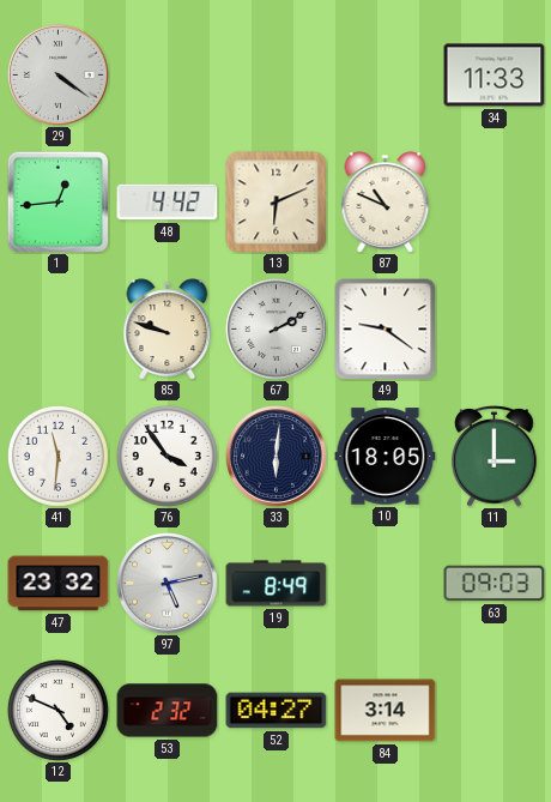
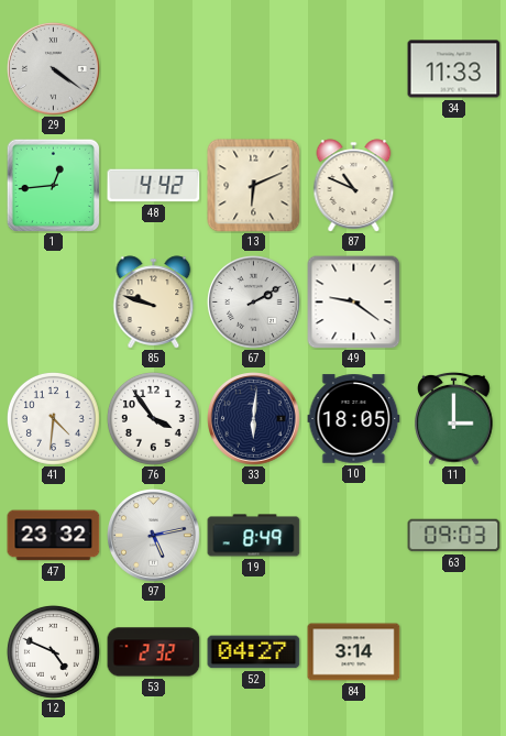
41: 11:31 -> 4:31 (53, 418)
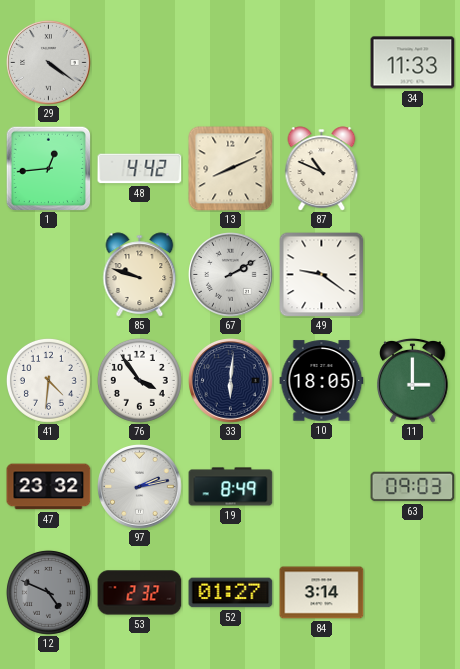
13: 6:11 -> 8:11 (231, 169)
97: 5:13 -> 2:13 (140, 487)
12 dial: white -> grey (48, 592)
52: 04:27 -> 01:27 (231, 593)
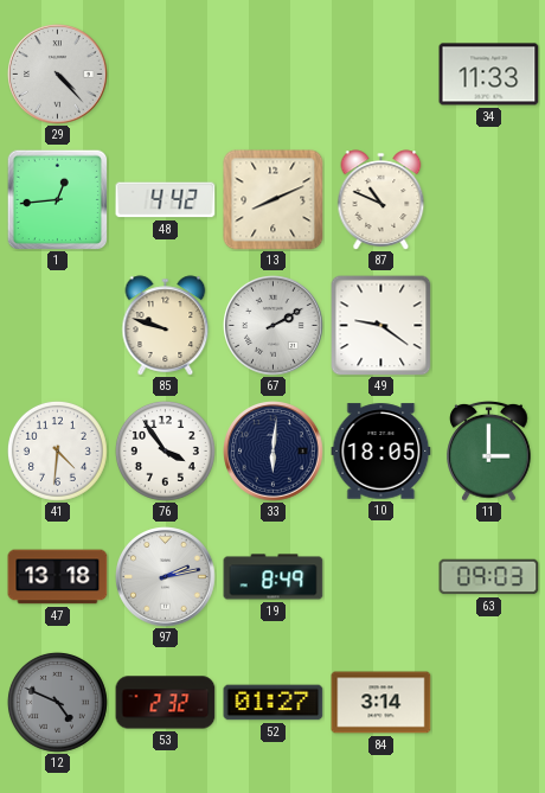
29: 4:21 -> 4:23 (58, 75)
47: 23:32 -> 13:18 (58, 577)
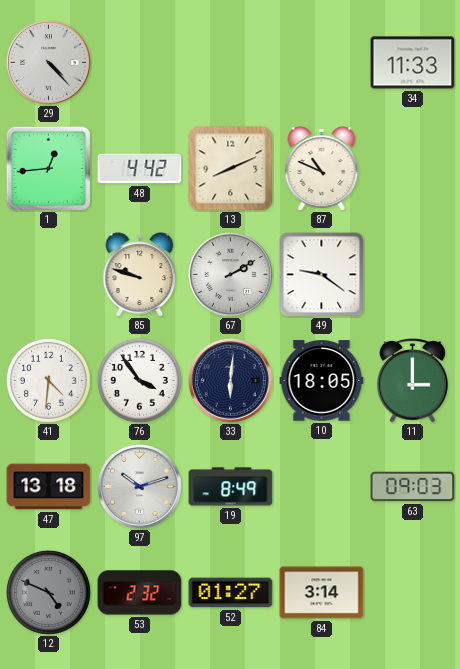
97: 2:13 -> 10:12 (140, 487)
